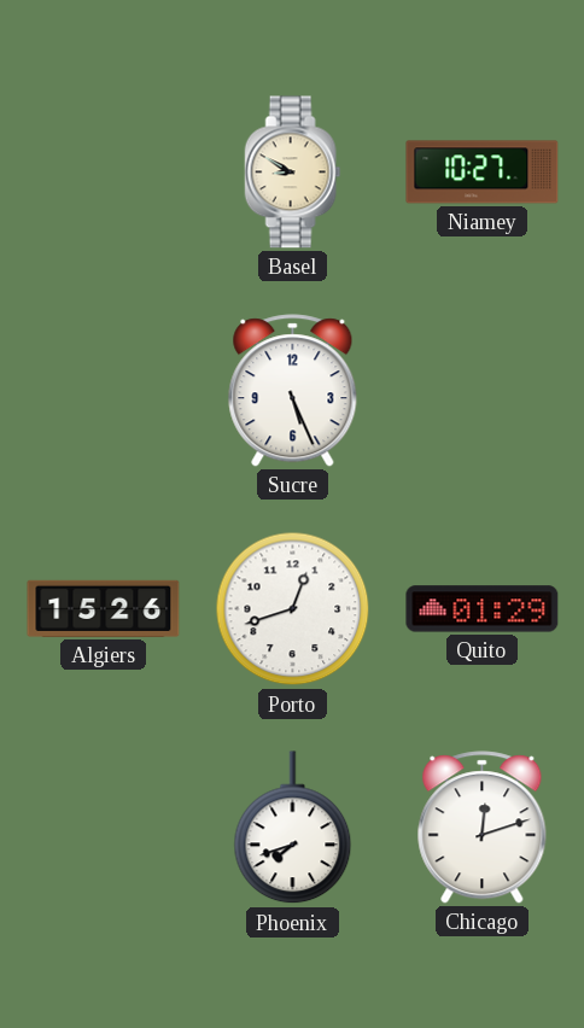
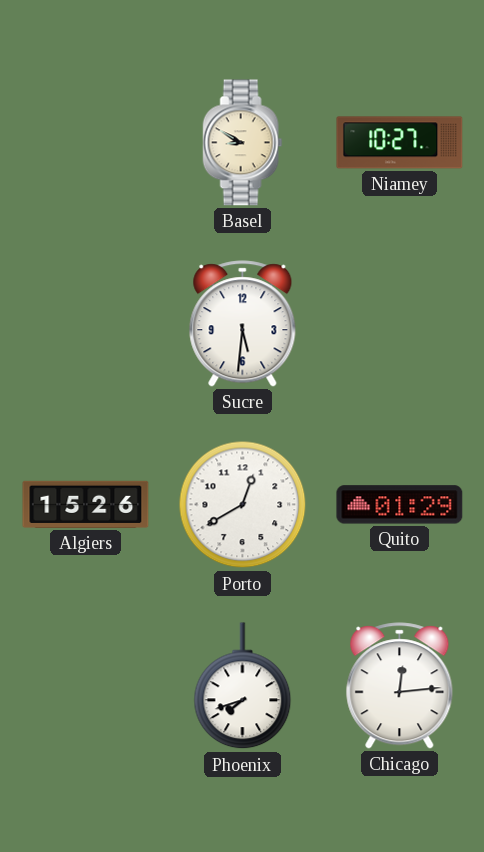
Sucre: 5:26 -> 5:31 (243, 324)
Porto: 12:42 -> 12:40 (243, 505)
Chicago: 12:12 -> 12:14 (400, 686)
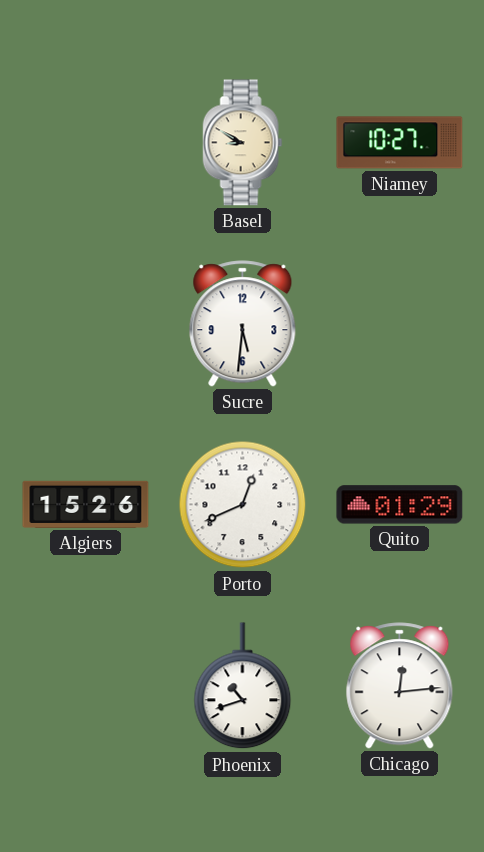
Porto: 12:40 -> 12:41 (243, 505)
Phoenix: 7:42 -> 10:42 (243, 686)
